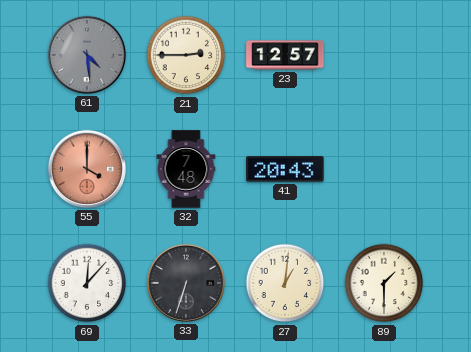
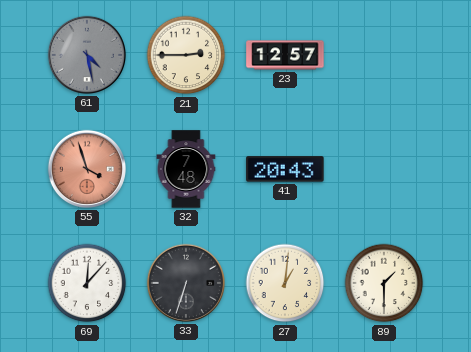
61: 4:29 -> 4:28 (87, 55)
55: 4:00 -> 3:57 (87, 169)
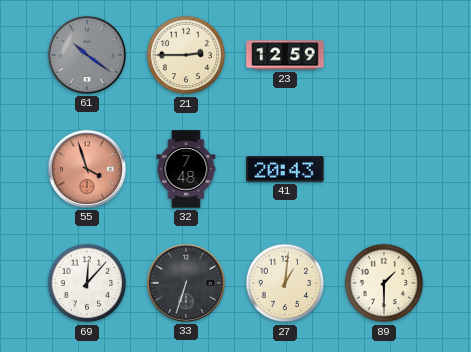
61: 4:28 -> 10:21 (87, 55)
23: 12:57 -> 12:59 (285, 55)
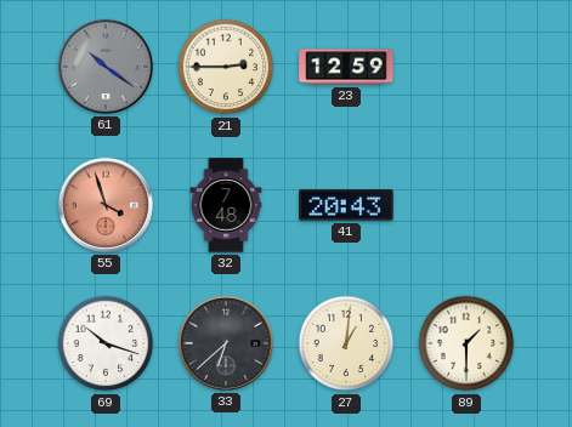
69: 12:07 -> 10:18 (106, 343)
33: 6:33 -> 6:38 (226, 343)
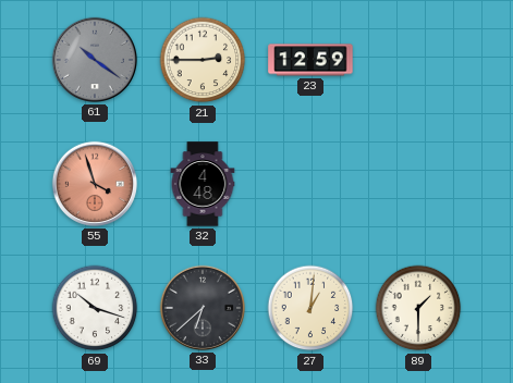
32: 7:48 -> 4:48 (203, 184)
41: 20:43 -> none (346, 205)
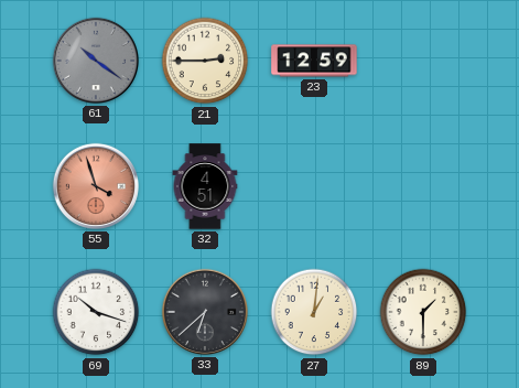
32: 4:48 -> 4:51 (205, 186)
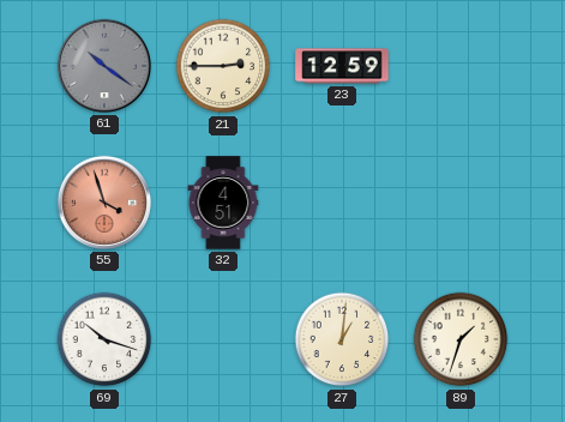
33: 6:38 -> none (205, 312)
89: 1:30 -> 1:33 (461, 339)
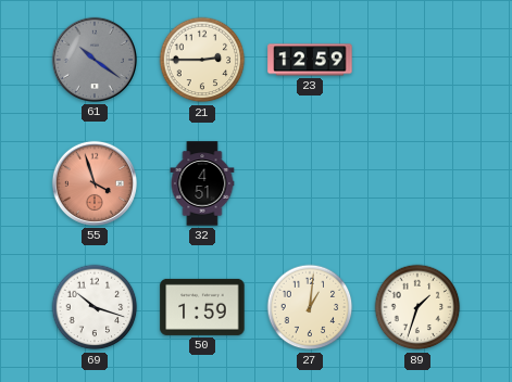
50: none -> 1:59 (202, 307)
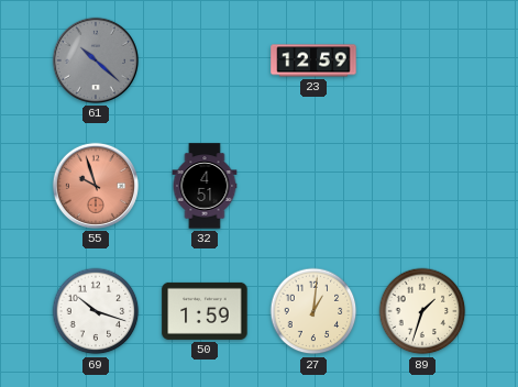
61: 10:21 -> 10:22 (96, 60)
21: 2:45 -> none (202, 60)
55: 3:57 -> 9:57 (96, 186)
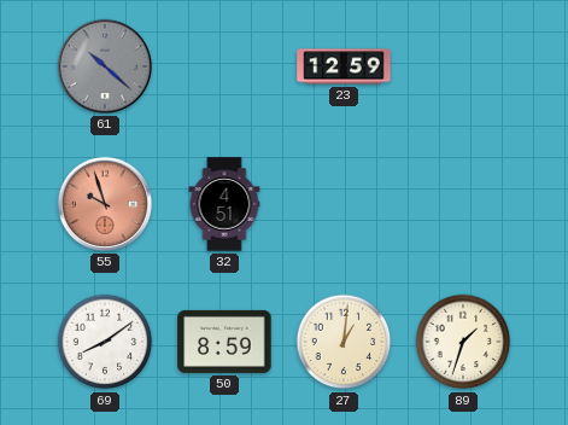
69: 10:18 -> 8:09 (105, 342)
50: 1:59 -> 8:59 (224, 342)
